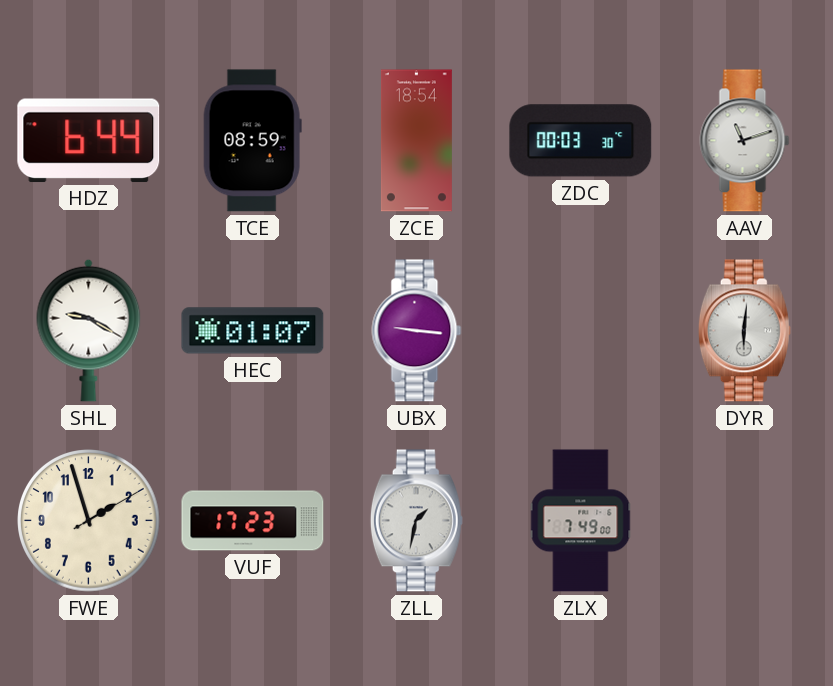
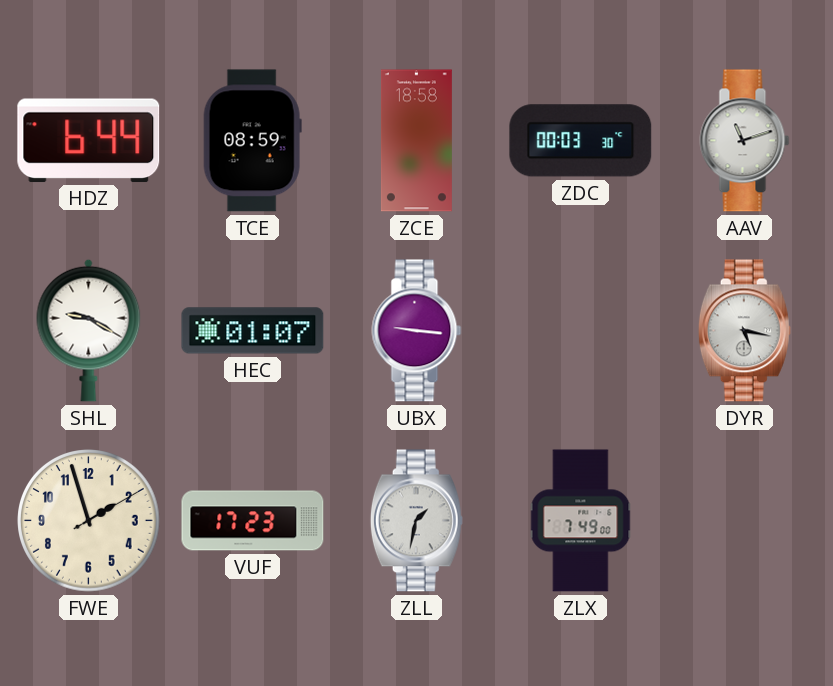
ZCE: 18:54 -> 18:58 (416, 141)
DYR: 6:01 -> 5:17 (744, 331)
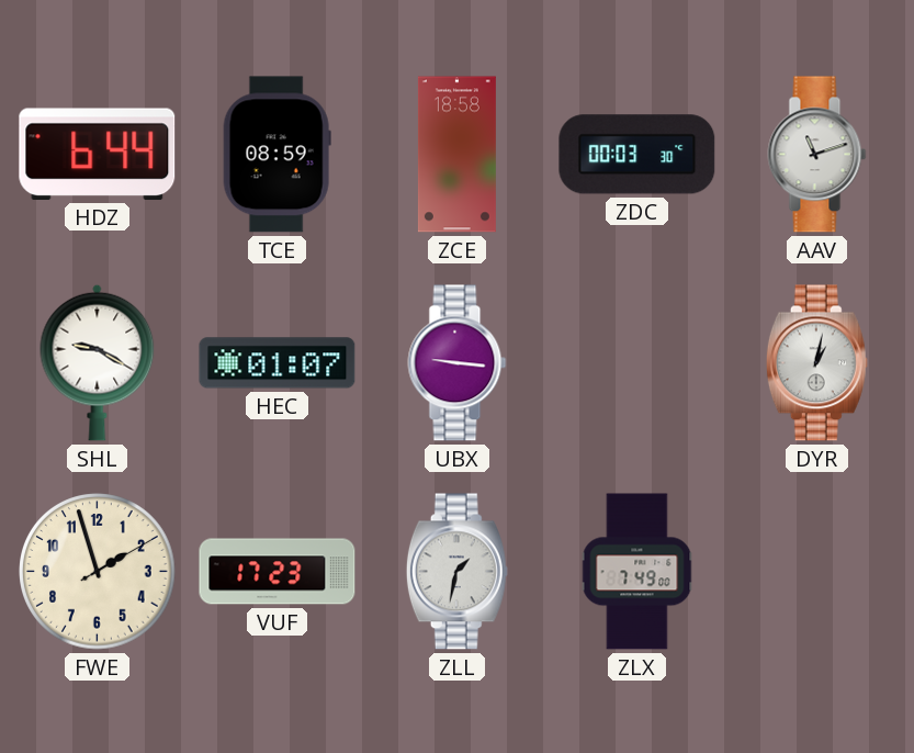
DYR: 5:17 -> 1:02 (816, 363)
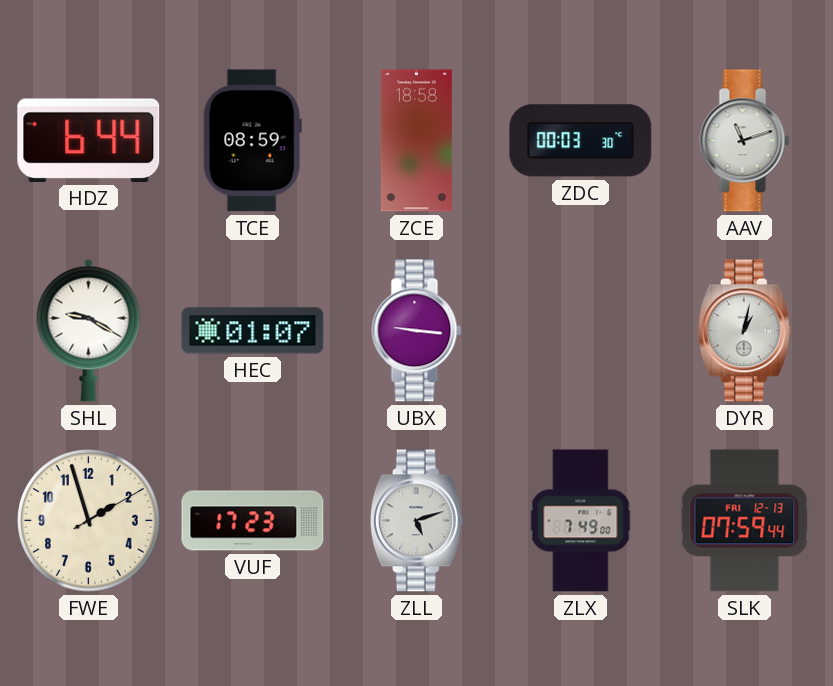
ZLL: 1:32 -> 5:12 (416, 521)
SLK: none -> 07:59 (745, 521)
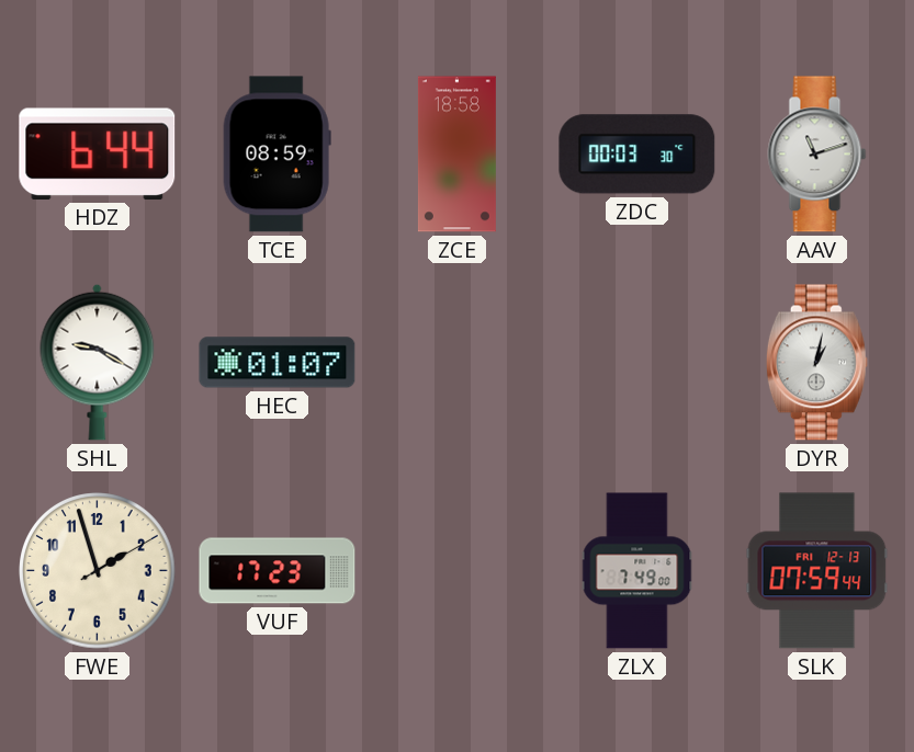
UBX: 9:16 -> none (417, 331)
ZLL: 5:12 -> none (416, 521)
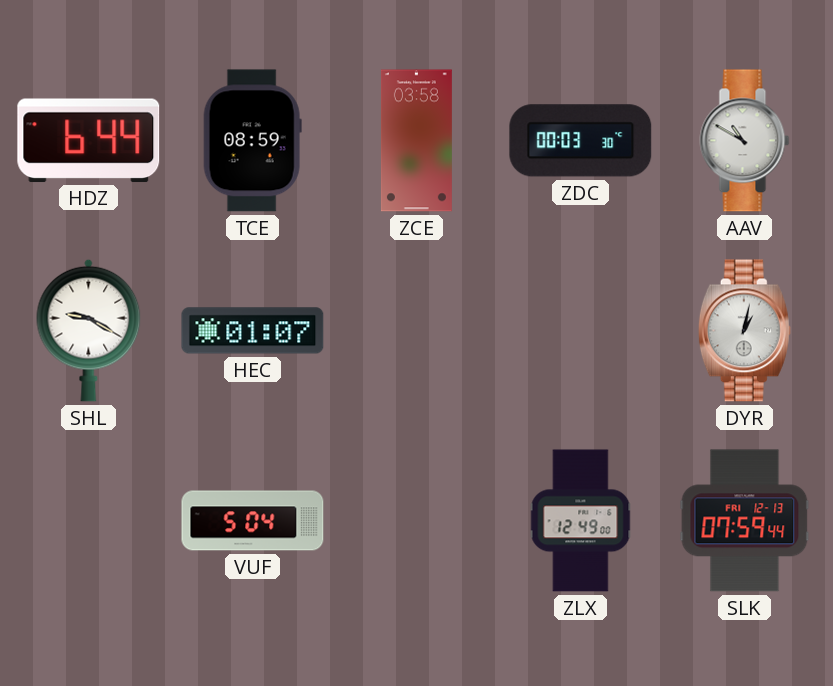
ZCE: 18:58 -> 03:58 (416, 141)
AAV: 11:12 -> 10:50 (745, 141)
FWE: 1:57 -> none (98, 571)
VUF: 17:23 -> 5:04 (253, 521)
ZLX: 7:49 -> 12:49 (581, 521)
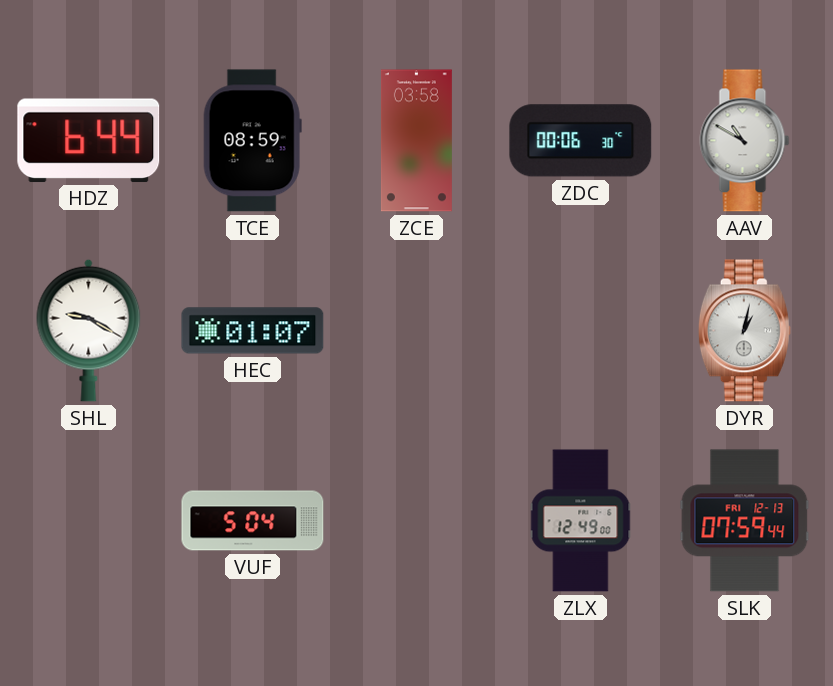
ZDC: 00:03 -> 00:06 (581, 141)
